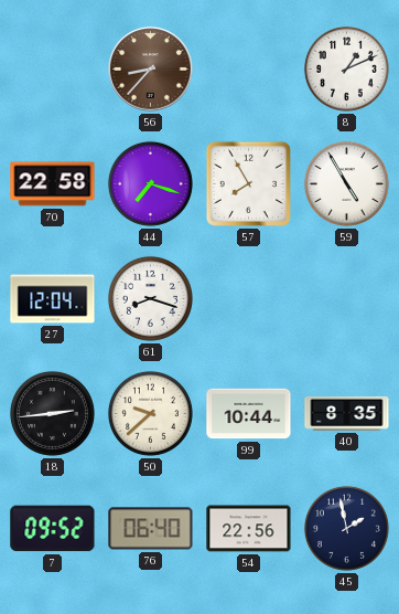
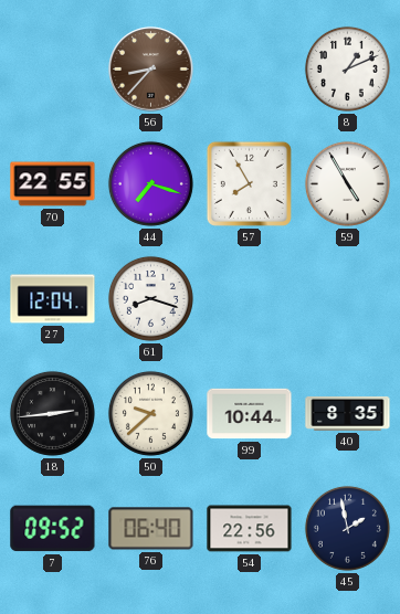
70: 22:58 -> 22:55 (53, 184)
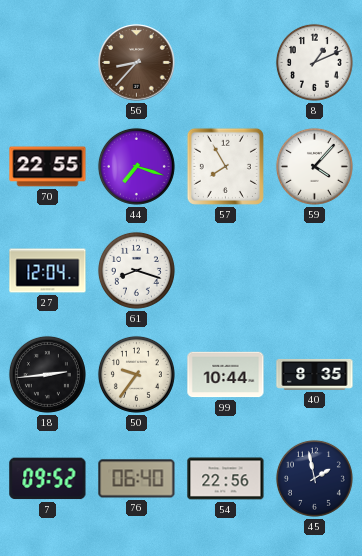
59: 4:55 -> 4:07 (314, 166)
50: 9:38 -> 9:36 (136, 374)
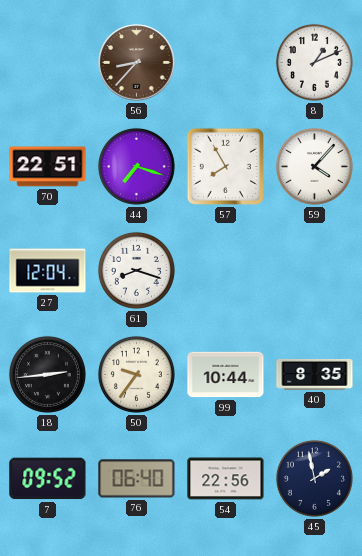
70: 22:55 -> 22:51 (48, 167)
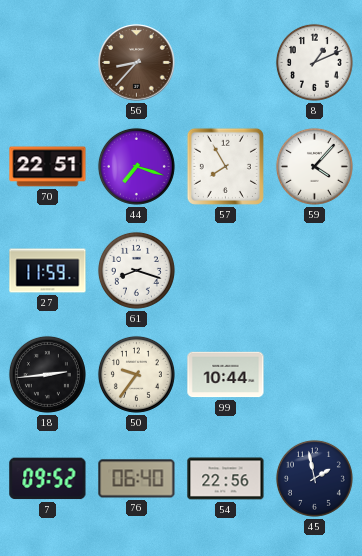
27: 12:04 -> 11:59 (48, 271)
40: 8:35 -> none (315, 374)
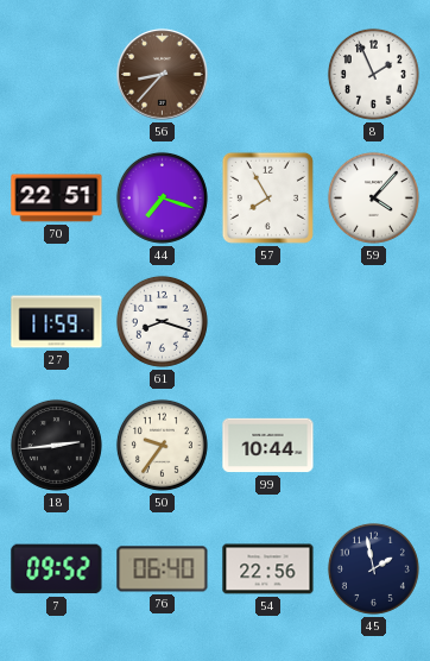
8: 1:11 -> 1:56 (373, 74)
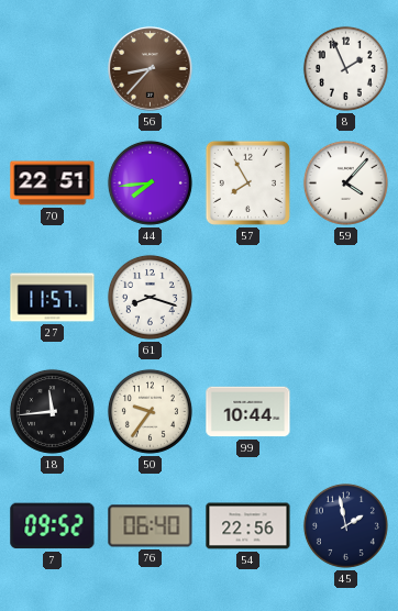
44: 7:18 -> 7:44 (150, 182)
27: 11:59 -> 11:57 (53, 298)
18: 2:44 -> 11:44 (52, 411)
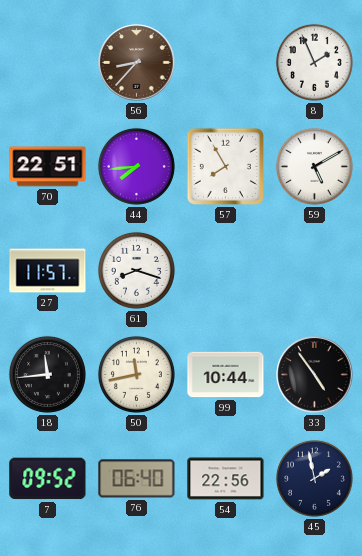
59: 4:07 -> 5:10 (314, 166)
50: 9:36 -> 11:43 (136, 374)
33: none -> 4:54 (315, 375)
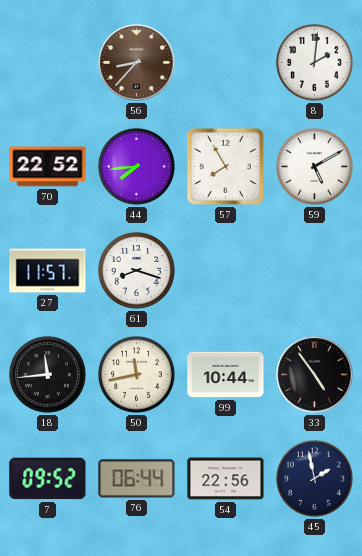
8: 1:56 -> 2:01 (314, 62)
70: 22:51 -> 22:52 (48, 167)
76: 06:40 -> 06:44 (137, 479)
